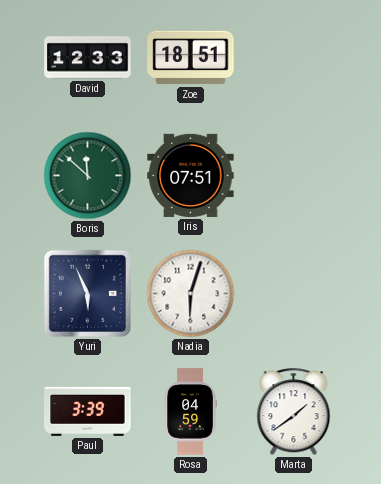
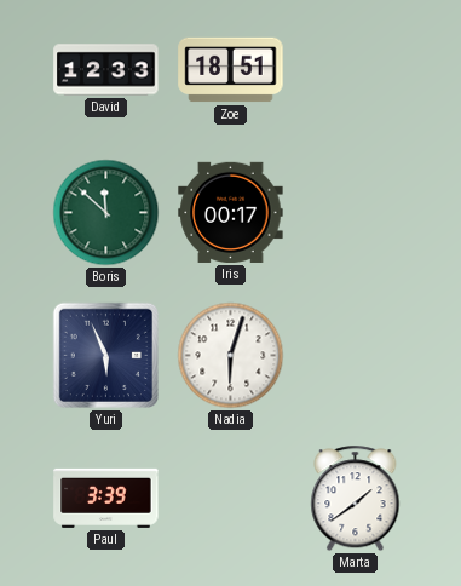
Iris: 07:51 -> 00:17 (231, 212)
Rosa: 04:59 -> none (190, 412)
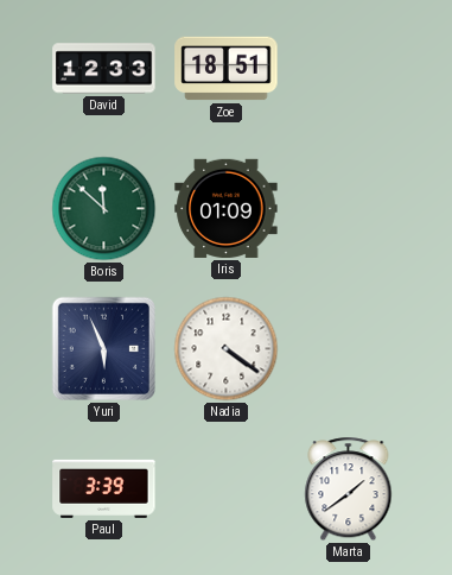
Iris: 00:17 -> 01:09 (227, 208)
Nadia: 6:03 -> 4:21 (227, 349)
